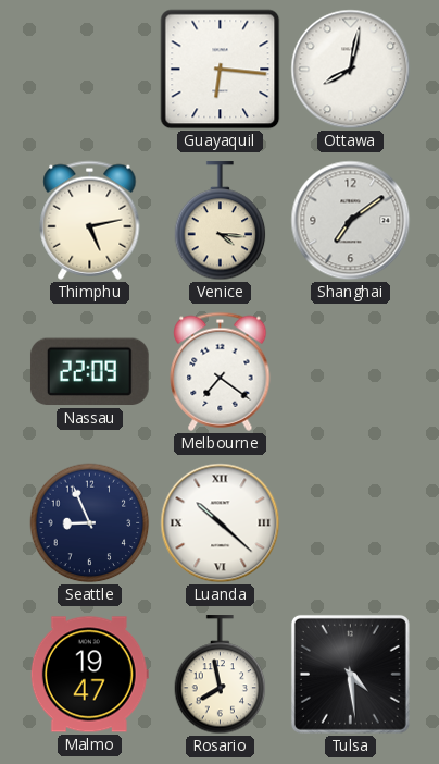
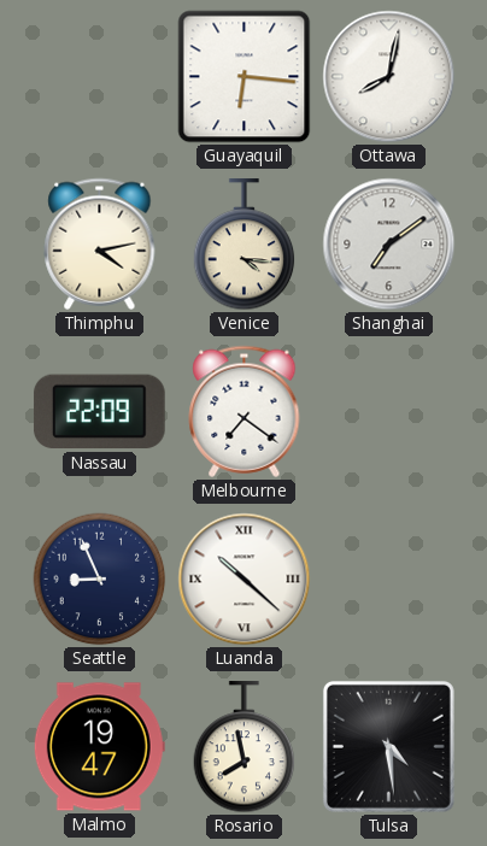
Thimphu: 5:13 -> 4:13 (100, 243)
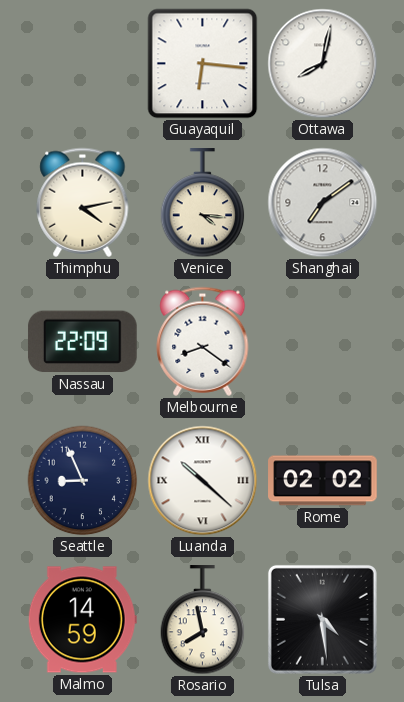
Melbourne: 7:21 -> 8:21 (203, 341)
Rome: none -> 02:02 (323, 481)
Malmo: 19:47 -> 14:59 (82, 620)
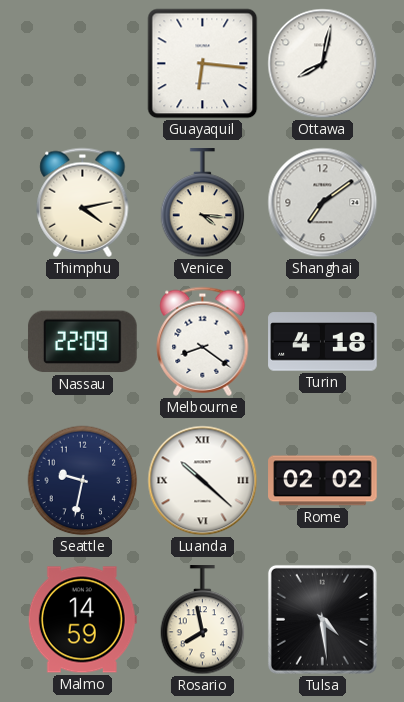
Turin: none -> 4:18 (323, 342)
Seattle: 8:56 -> 9:32 (83, 481)
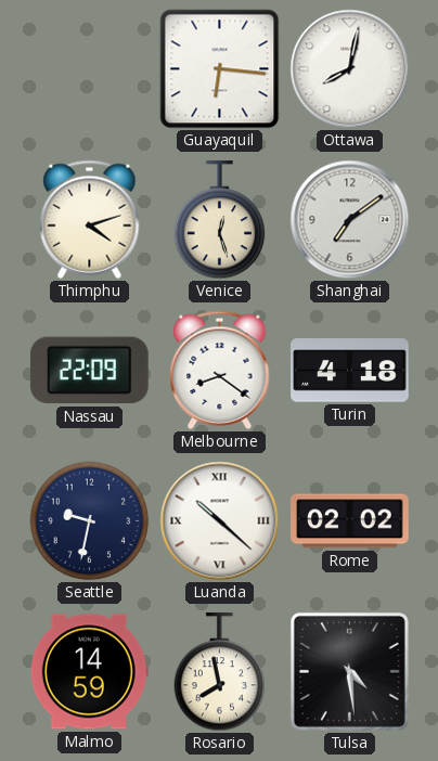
Thimphu: 4:13 -> 4:12 (90, 219)
Venice: 4:16 -> 12:27 (220, 220)
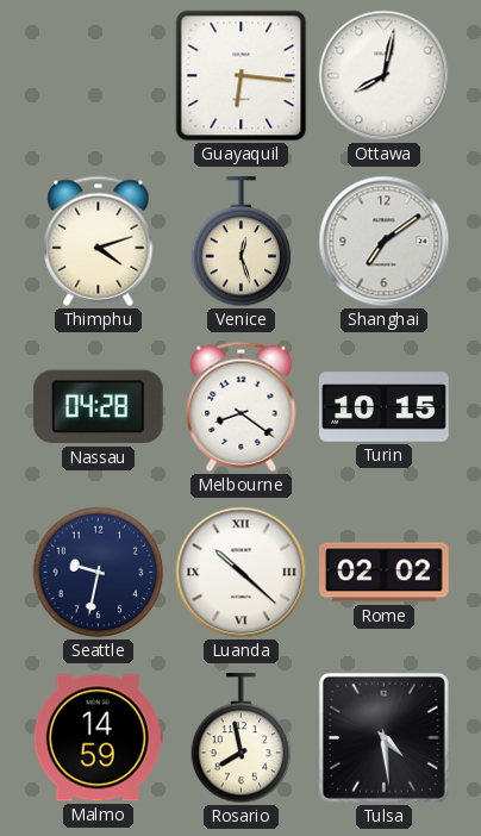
Nassau: 22:09 -> 04:28 (98, 407)
Turin: 4:18 -> 10:15 (385, 407)
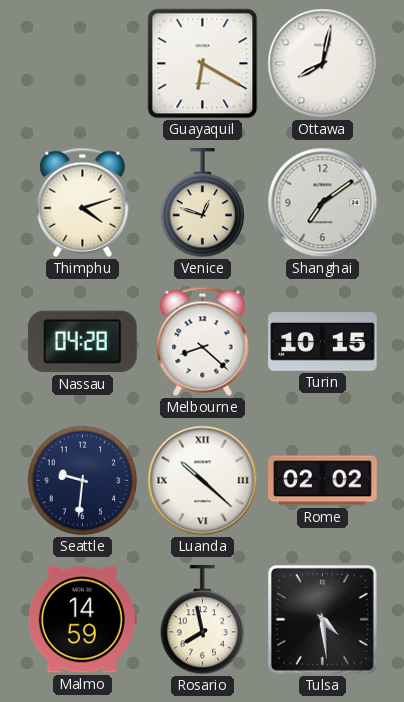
Guayaquil: 6:16 -> 6:20 (203, 64)
Venice: 12:27 -> 12:48 (203, 203)
Melbourne: 8:21 -> 8:22 (203, 341)
Seattle: 9:32 -> 9:31 (83, 481)
